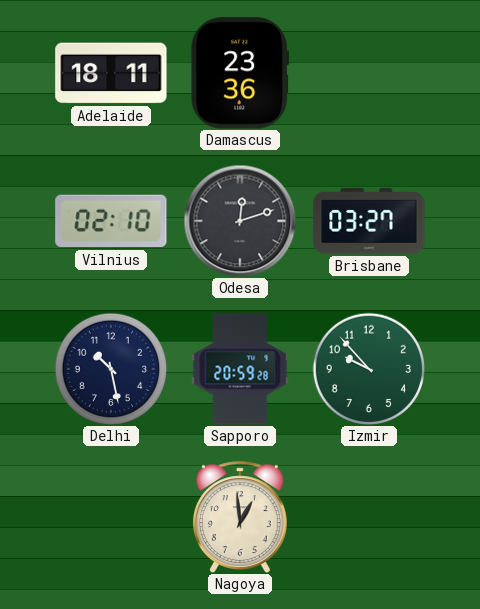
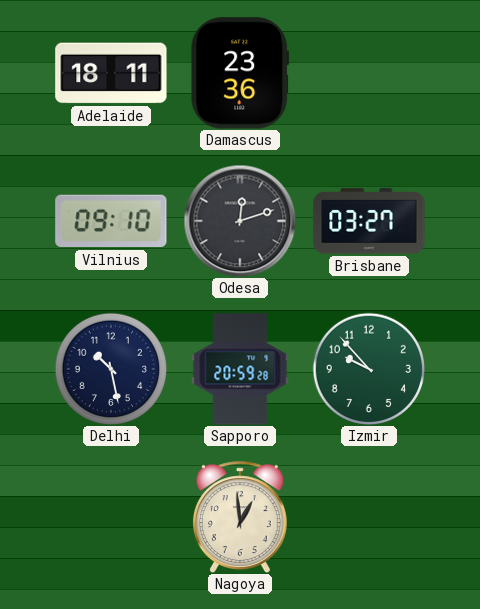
Vilnius: 02:10 -> 09:10 (111, 221)
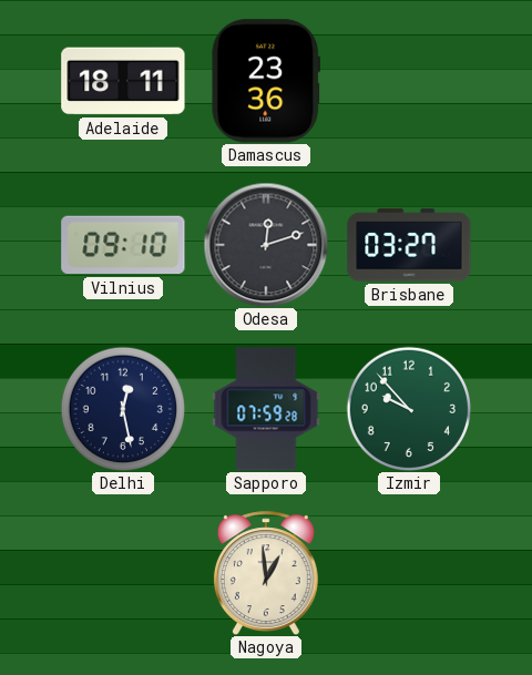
Delhi: 10:28 -> 12:28 (122, 408)
Sapporo: 20:59 -> 07:59 (266, 409)
